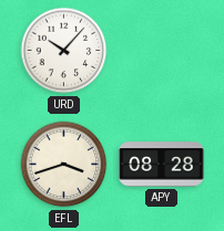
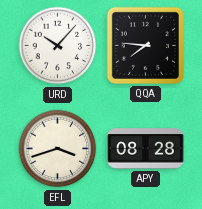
QQA: none -> 7:46 (145, 45)
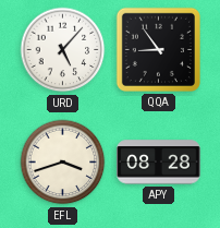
URD: 10:07 -> 5:07 (63, 50)
QQA: 7:46 -> 8:54 (158, 49)
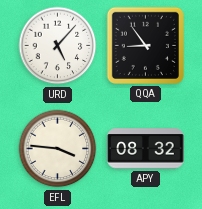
EFL: 3:42 -> 3:46 (58, 149)
APY: 08:28 -> 08:32 (146, 149)
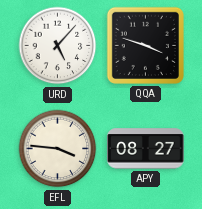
QQA: 8:54 -> 3:48 (145, 45)
APY: 08:32 -> 08:27 (146, 149)
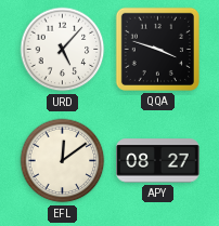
EFL: 3:46 -> 12:09 (63, 161)
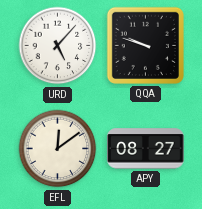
QQA: 3:48 -> 9:48 (145, 45)
